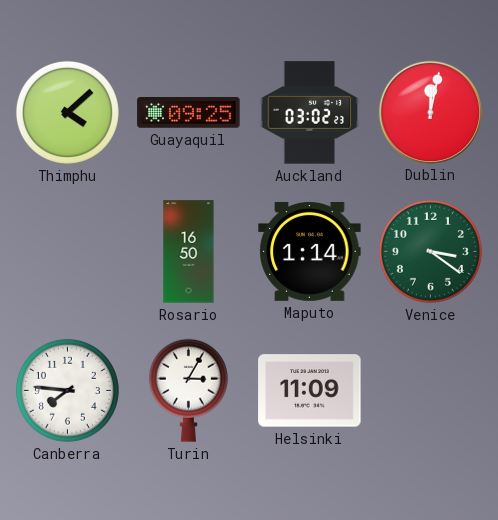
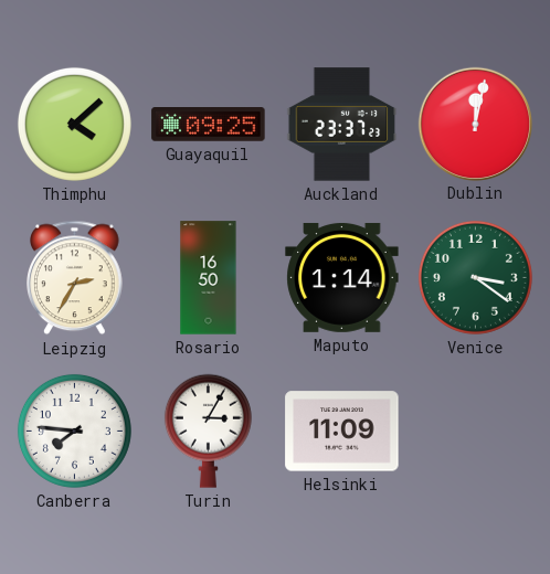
Auckland: 03:02 -> 23:37 (342, 125)
Leipzig: none -> 2:35 (75, 278)
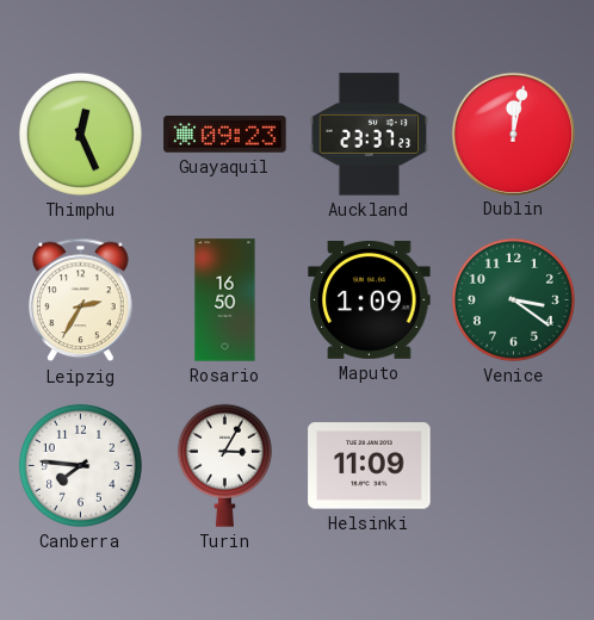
Thimphu: 4:08 -> 12:26 (80, 134)
Guayaquil: 09:25 -> 09:23 (225, 135)
Maputo: 1:14 -> 1:09 (370, 299)
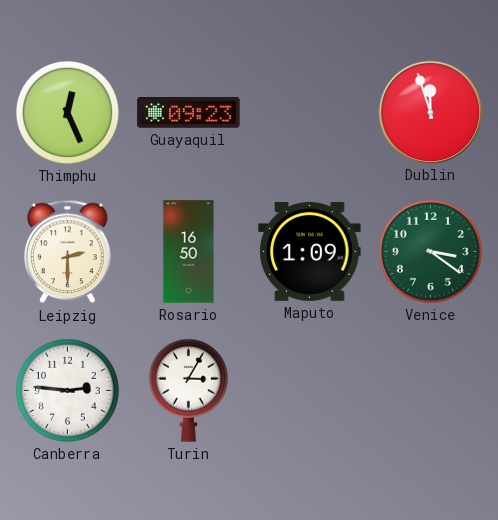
Auckland: 23:37 -> none (370, 135)
Dublin: 12:02 -> 11:57 (430, 112)
Leipzig: 2:35 -> 2:30 (68, 252)
Canberra: 7:46 -> 2:46 (67, 390)
Helsinki: 11:09 -> none (370, 466)
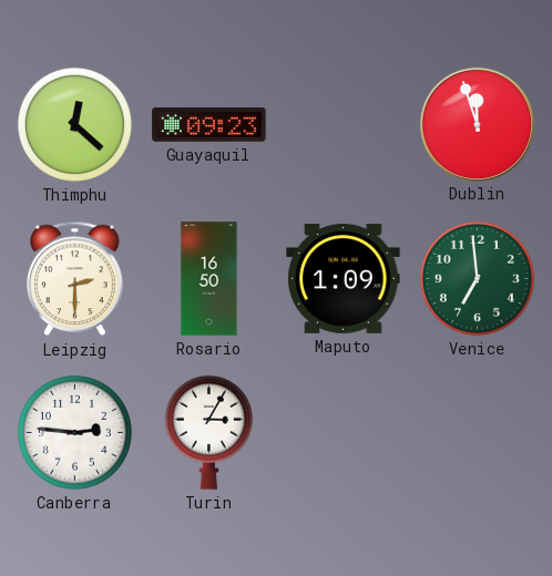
Thimphu: 12:26 -> 12:22 (74, 124)
Venice: 3:21 -> 6:59 (477, 278)
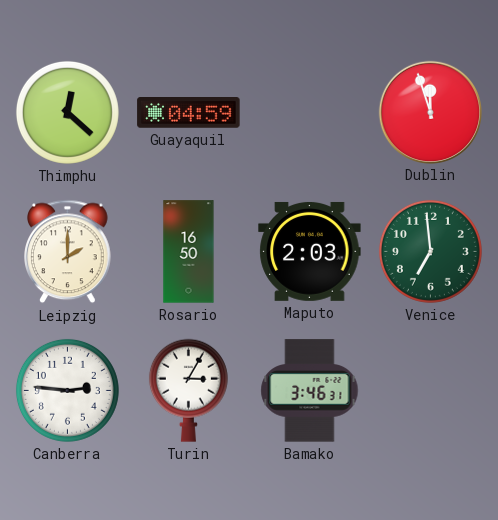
Guayaquil: 09:23 -> 04:59 (189, 113)
Leipzig: 2:30 -> 2:00 (68, 252)
Maputo: 1:09 -> 2:03 (310, 251)
Bamako: none -> 3:46 (310, 391)
